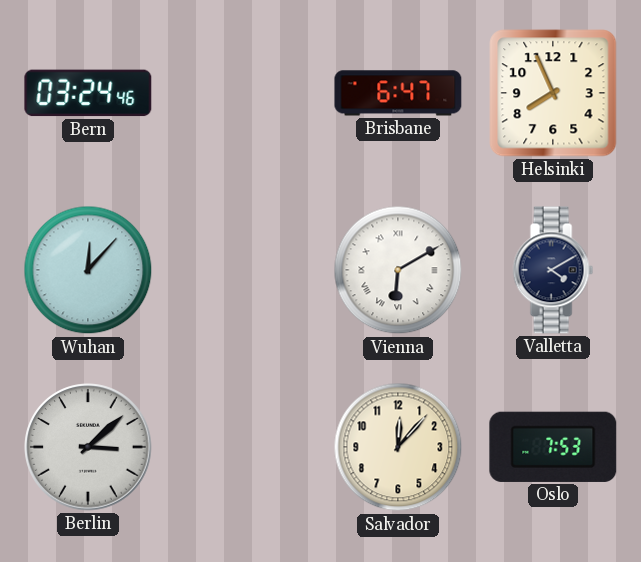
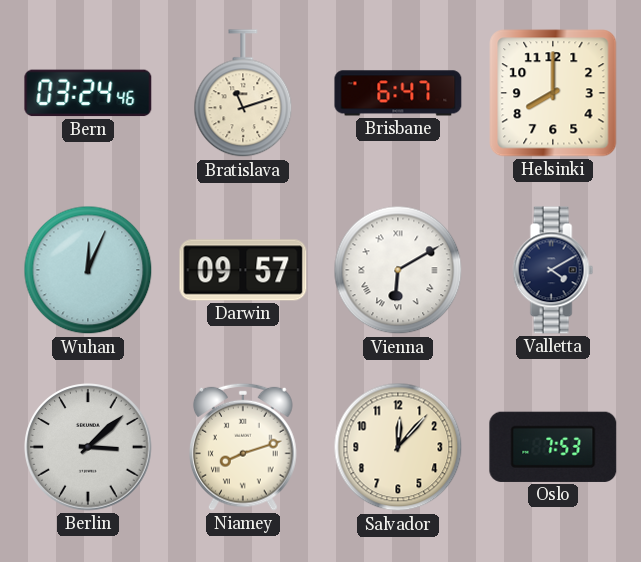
Bratislava: none -> 11:12 (243, 94)
Helsinki: 7:56 -> 8:00 (553, 93)
Wuhan: 12:07 -> 12:04 (88, 270)
Darwin: none -> 09:57 (243, 270)
Niamey: none -> 8:12 (243, 447)
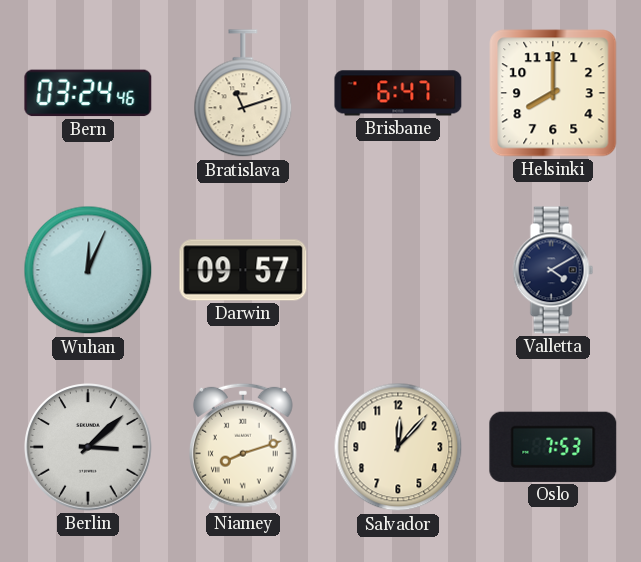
Vienna: 6:10 -> none (398, 270)
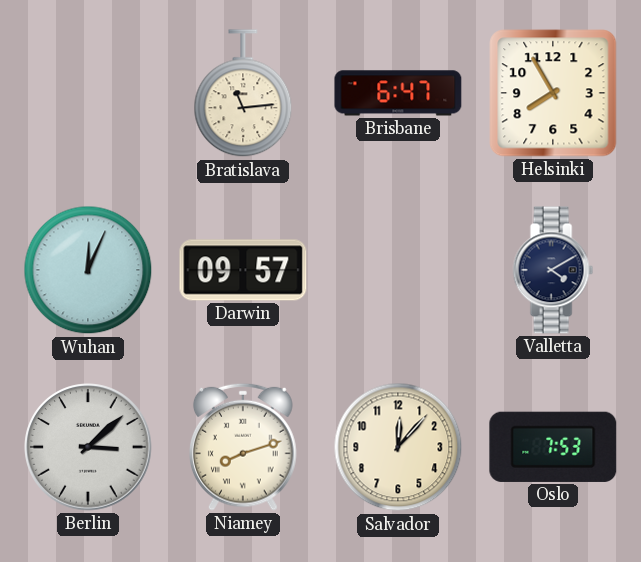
Bern: 03:24 -> none (88, 93)
Bratislava: 11:12 -> 11:14 (243, 94)
Helsinki: 8:00 -> 7:55 (553, 93)
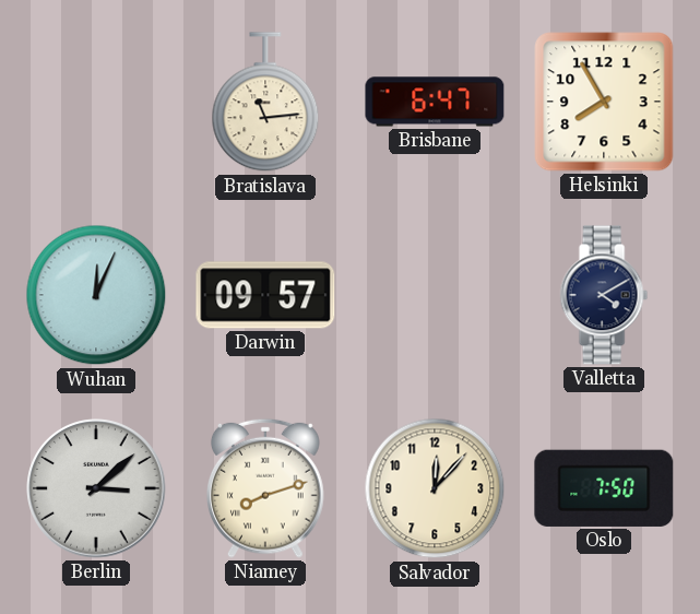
Oslo: 7:53 -> 7:50 (604, 488)
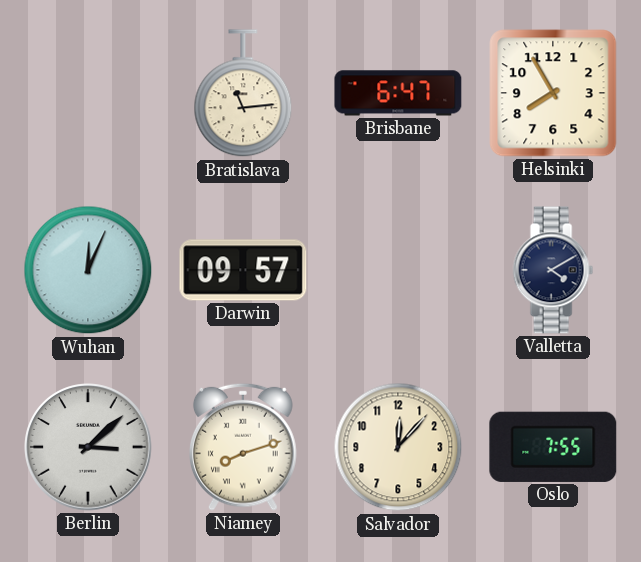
Oslo: 7:50 -> 7:55 (553, 447)
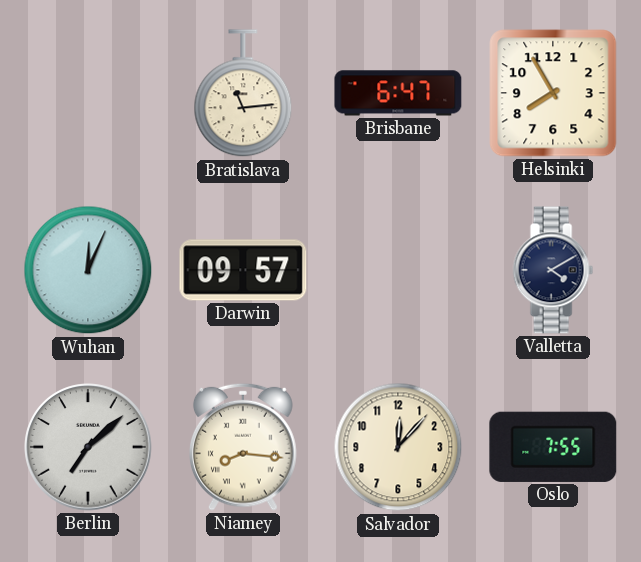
Berlin: 3:08 -> 7:08 (88, 447)
Niamey: 8:12 -> 8:16 (243, 447)
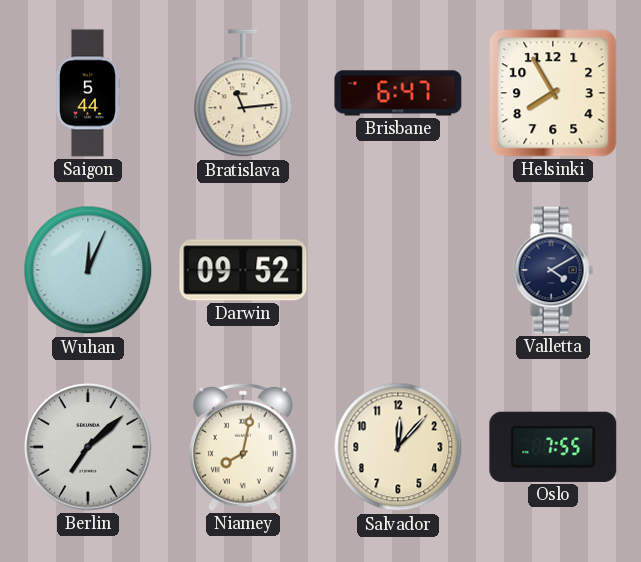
Saigon: none -> 5:44 (87, 93)
Darwin: 09:57 -> 09:52 (243, 270)
Niamey: 8:16 -> 8:02 (243, 447)
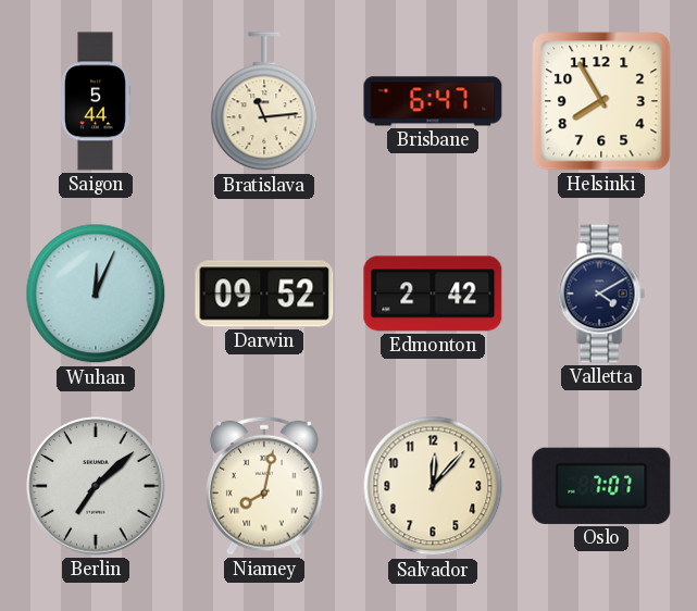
Edmonton: none -> 2:42 (433, 294)
Oslo: 7:55 -> 7:07 (601, 486)
